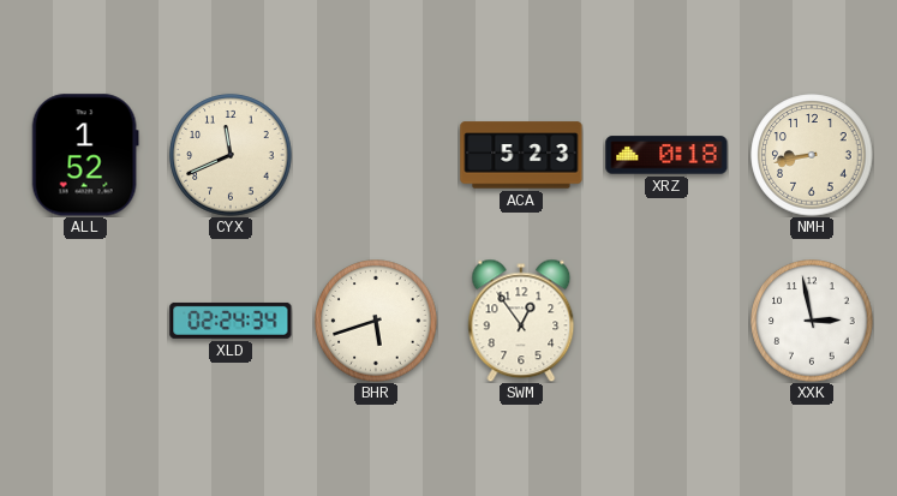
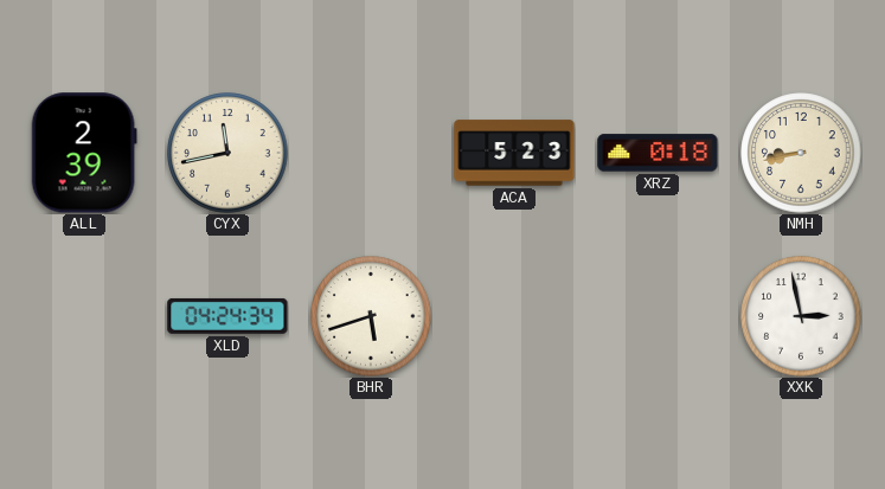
ALL: 1:52 -> 2:39 (84, 153)
CYX: 11:41 -> 11:43 (227, 153)
XLD: 02:24 -> 04:24 (227, 316)
SWM: 12:54 -> none (521, 321)
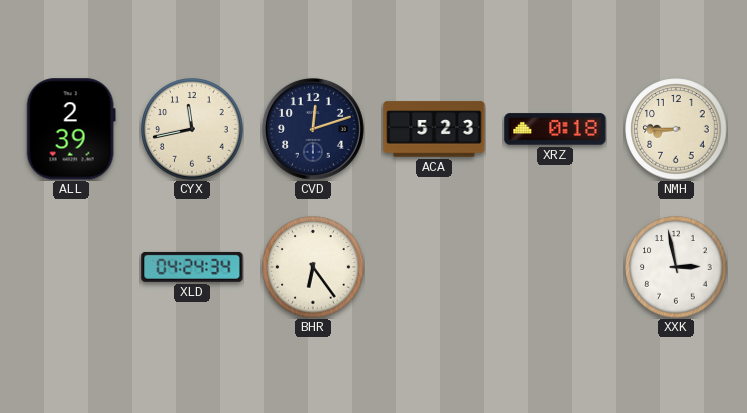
CVD: none -> 12:12 (313, 129)
NMH: 8:43 -> 8:45 (676, 129)
BHR: 5:42 -> 6:24 (313, 267)
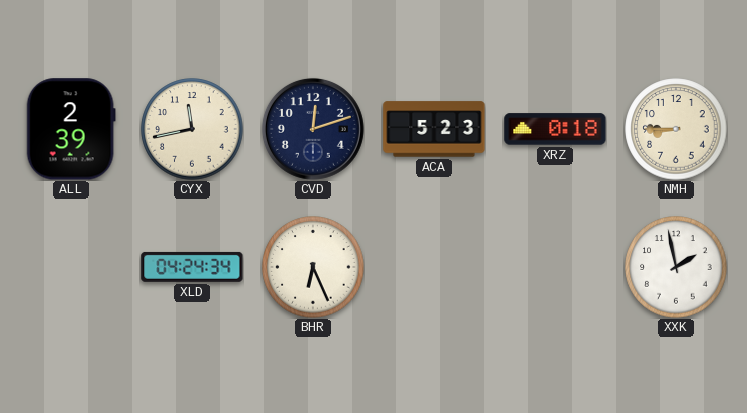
BHR: 6:24 -> 6:26 (313, 267)
XXK: 2:58 -> 1:58 (676, 267)
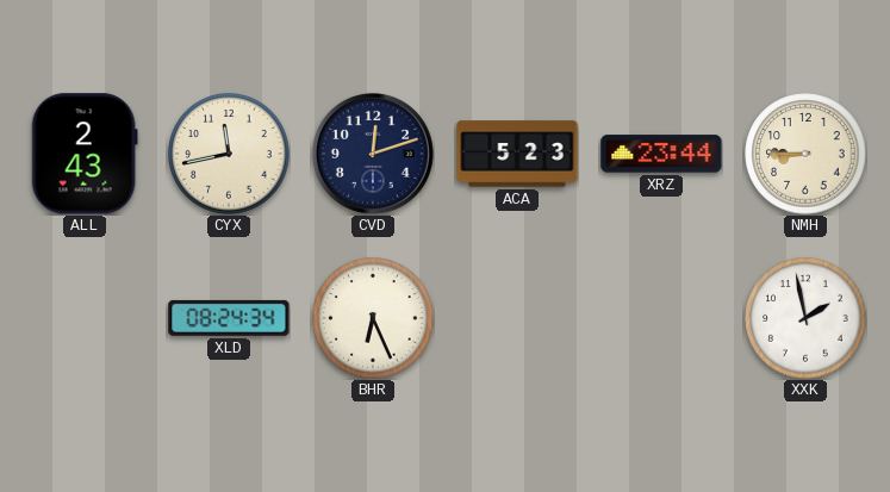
ALL: 2:39 -> 2:43 (85, 154)
XRZ: 0:18 -> 23:44 (661, 154)
XLD: 04:24 -> 08:24 (229, 318)
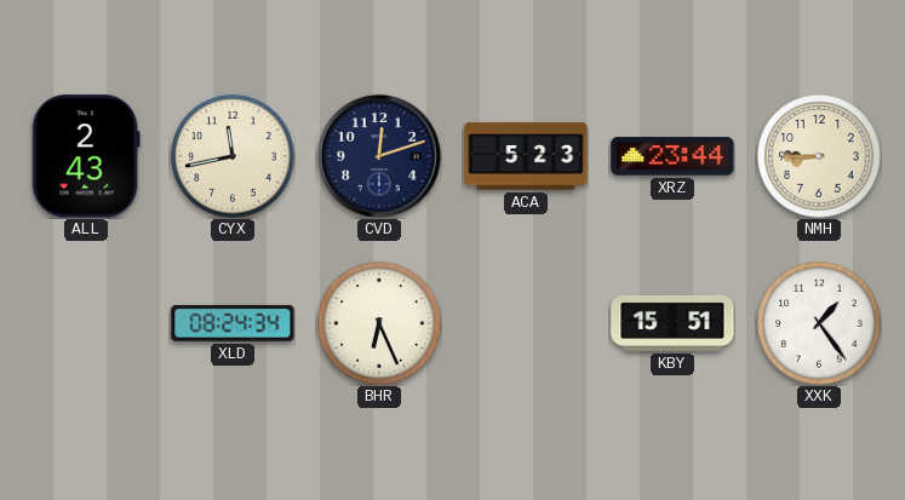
KBY: none -> 15:51 (672, 323)
XXK: 1:58 -> 1:24 (819, 323)
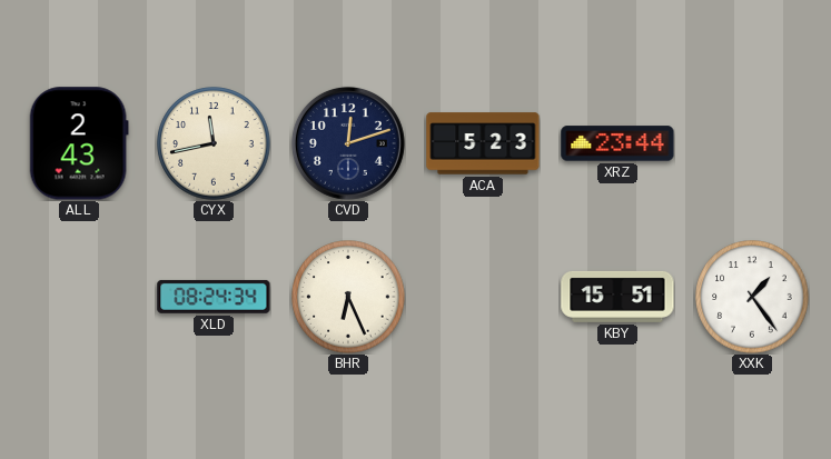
NMH: 8:45 -> none (819, 156)
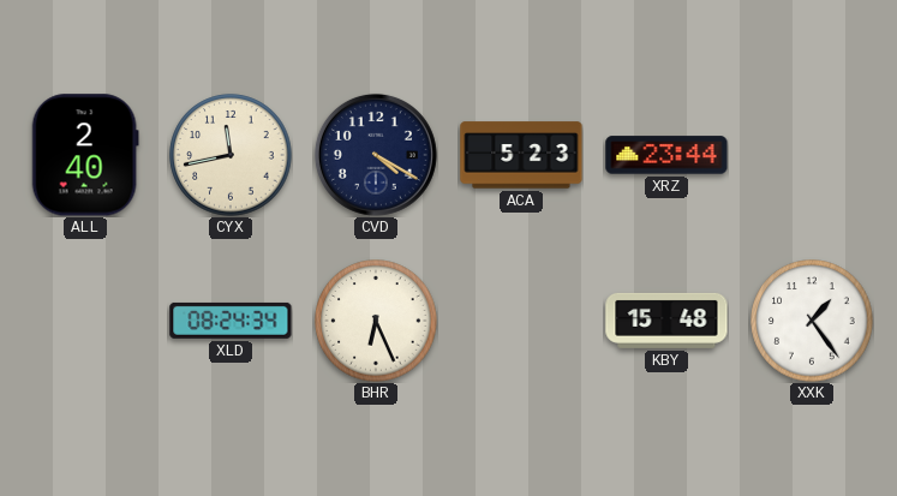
ALL: 2:43 -> 2:40 (85, 155)
CVD: 12:12 -> 4:20 (376, 155)
KBY: 15:51 -> 15:48 (666, 321)
